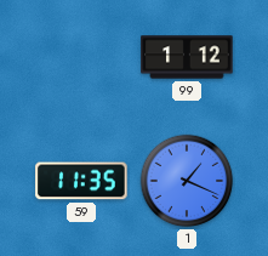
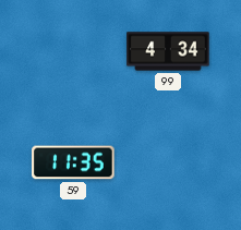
99: 1:12 -> 4:34 (168, 51)
1: 1:19 -> none (187, 181)
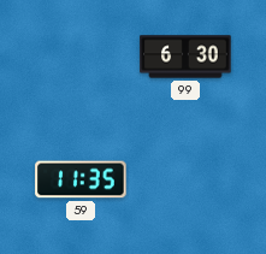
99: 4:34 -> 6:30 (185, 57)
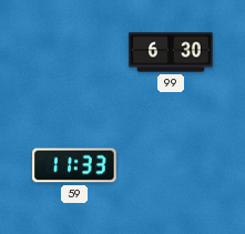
59: 11:35 -> 11:33 (74, 165)
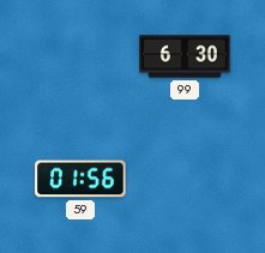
59: 11:33 -> 01:56 (80, 179)
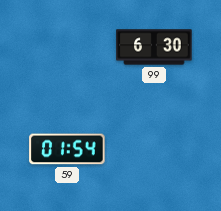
59: 01:56 -> 01:54 (67, 149)
